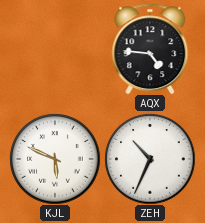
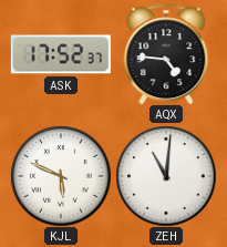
ASK: none -> 17:52 (61, 54)
ZEH: 10:34 -> 11:01 (166, 176)
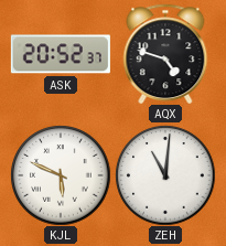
ASK: 17:52 -> 20:52 (61, 54)
AQX: 4:46 -> 4:48 (165, 54)
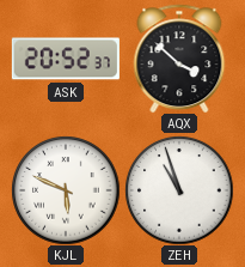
AQX: 4:48 -> 3:52 (179, 59)
ZEH: 11:01 -> 10:57 (179, 190)
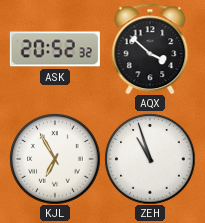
ASK: 20:52:37 -> 20:52:32 (55, 49)
KJL: 5:49 -> 6:55 (55, 159)
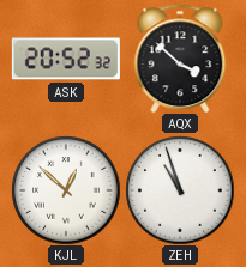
KJL: 6:55 -> 12:52 (66, 190)
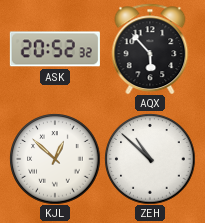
AQX: 3:52 -> 5:53 (150, 49)
ZEH: 10:57 -> 10:52 (150, 159)
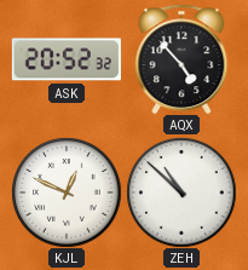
AQX: 5:53 -> 4:53 (181, 59)
KJL: 12:52 -> 12:49 (67, 193)
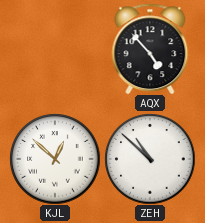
ASK: 20:52 -> none (67, 59)
KJL: 12:49 -> 12:52 (55, 159)
